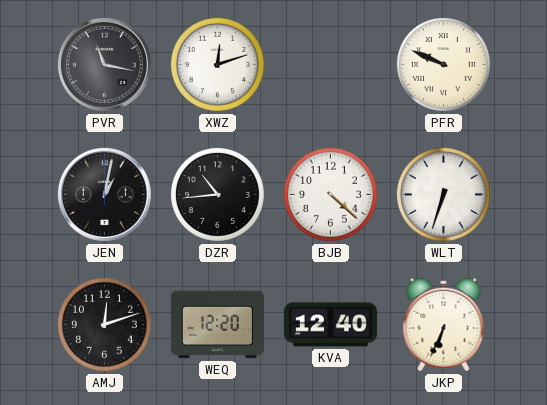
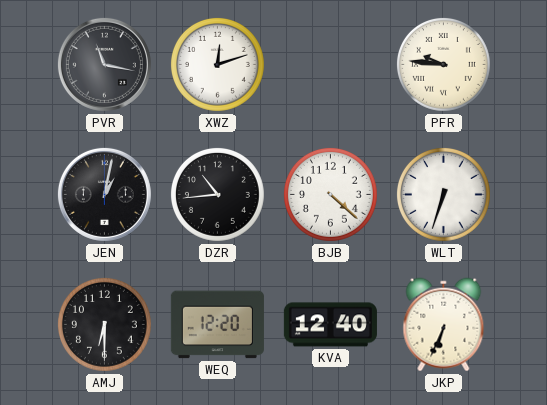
PFR: 9:49 -> 9:46 (443, 64)
AMJ: 12:12 -> 6:30 (104, 324)
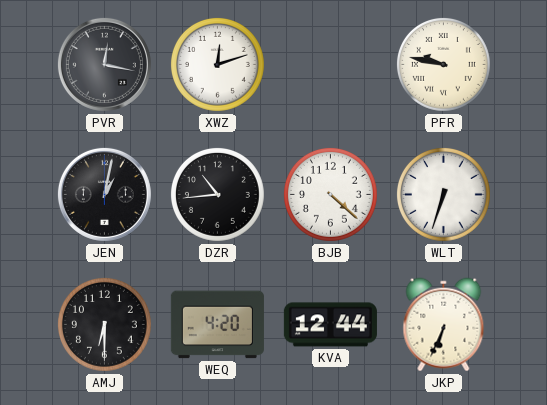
PVR: 11:17 -> 12:17 (104, 64)
PFR: 9:46 -> 9:47 (443, 64)
WEQ: 12:20 -> 4:20 (217, 325)
KVA: 12:40 -> 12:44 (330, 325)
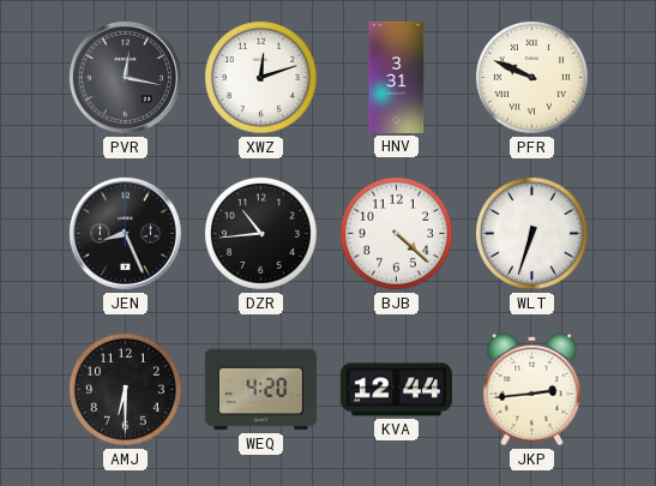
HNV: none -> 3:31 (397, 77)
PFR: 9:47 -> 9:49 (531, 77)
JEN: 1:02 -> 8:26 (125, 233)
JKP: 6:34 -> 2:44 (532, 390)
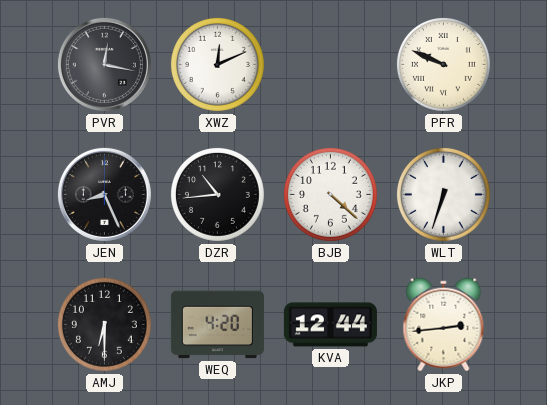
XWZ: 12:12 -> 12:11 (217, 64)
HNV: 3:31 -> none (397, 77)
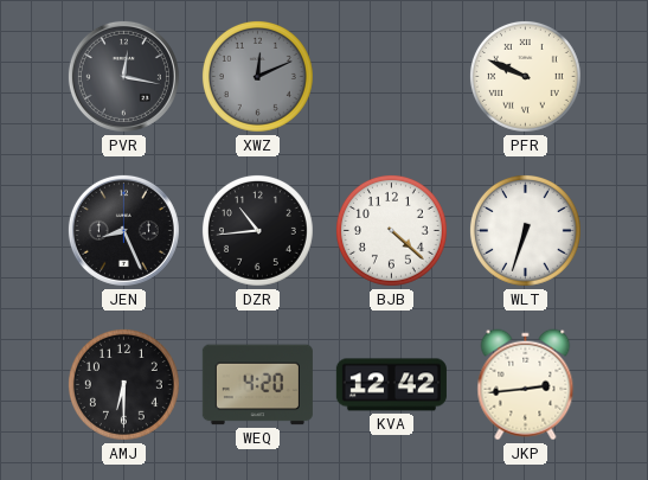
XWZ dial: white -> grey (257, 76)
KVA: 12:44 -> 12:42 (391, 385)
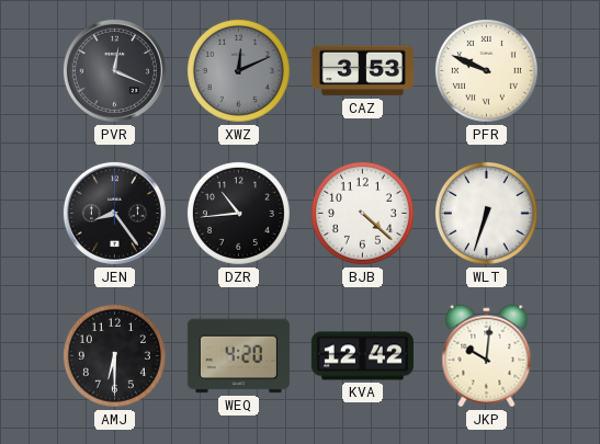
PVR: 12:17 -> 12:19 (114, 70)
CAZ: none -> 3:53 (362, 71)
JEN: 8:26 -> 8:24 (114, 213)
JKP: 2:44 -> 10:01 (487, 356)
